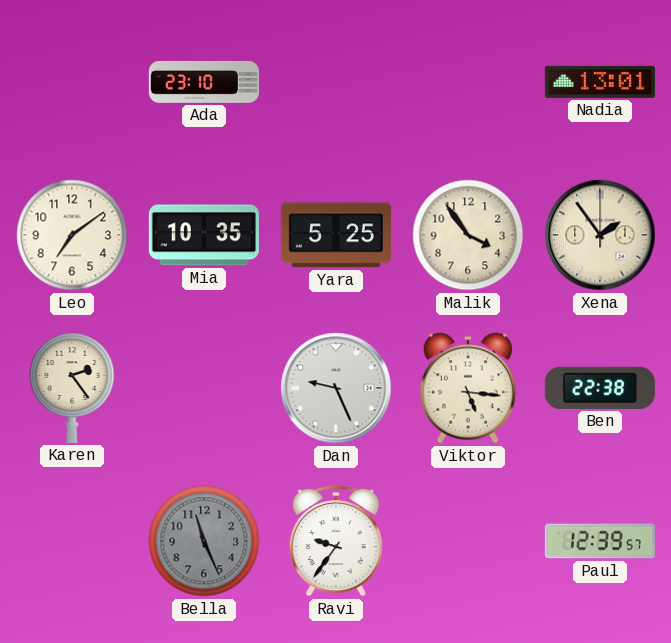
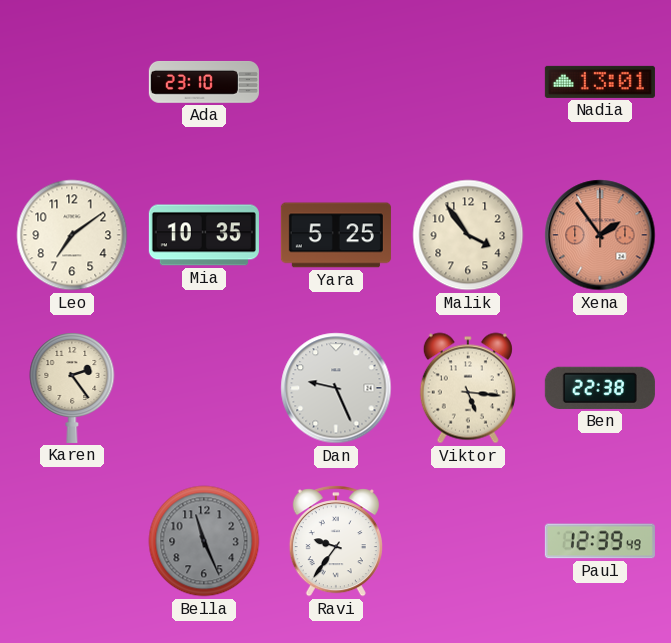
Xena dial: cream -> salmon (600, 235)
Paul: 12:39:57 -> 12:39:49 (600, 541)
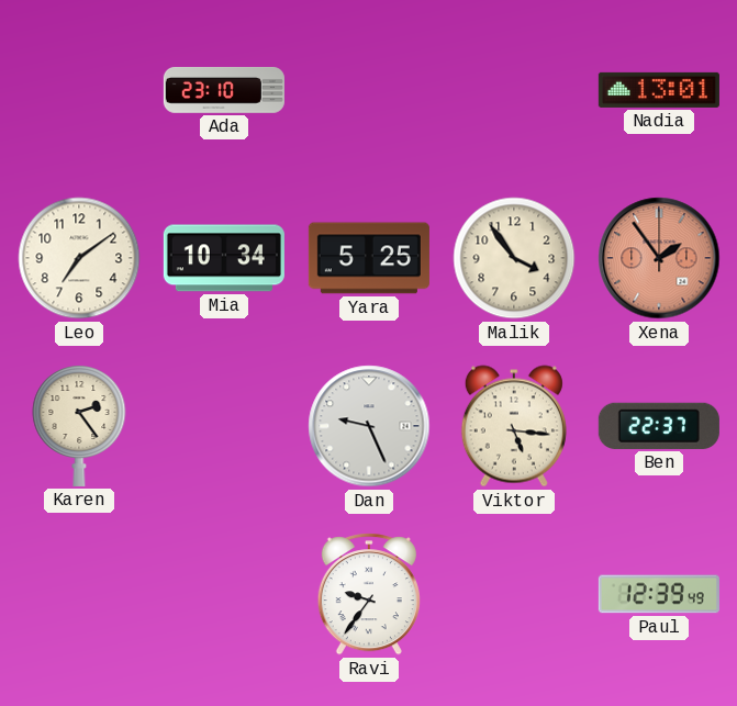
Mia: 10:35 -> 10:34 (224, 258)
Ben: 22:38 -> 22:37 (659, 426)
Bella: 11:26 -> none (204, 541)
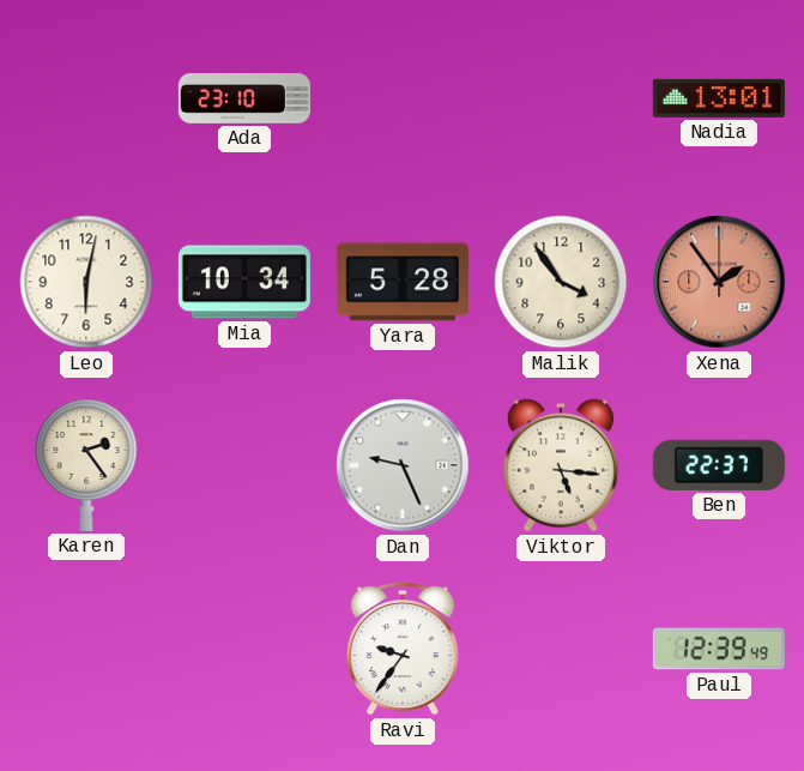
Leo: 7:09 -> 6:02 (86, 282)
Yara: 5:25 -> 5:28 (403, 282)
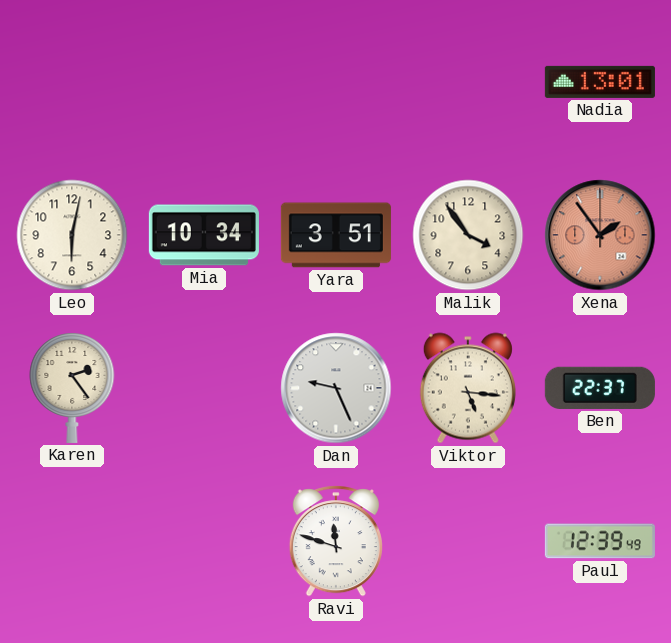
Ada: 23:10 -> none (244, 98)
Yara: 5:28 -> 3:51 (336, 235)
Ravi: 9:36 -> 11:48 (336, 541)
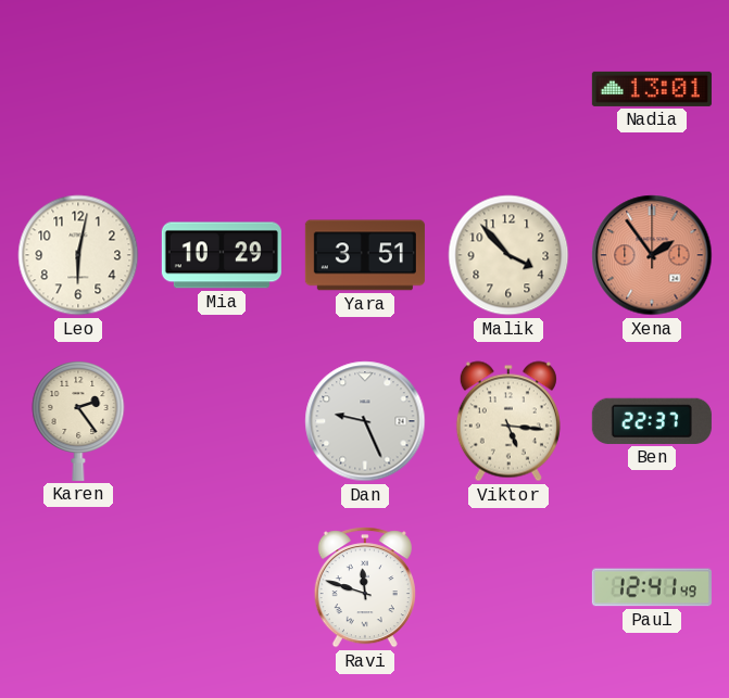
Mia: 10:34 -> 10:29 (222, 255)
Malik: 3:54 -> 3:53 (508, 255)
Paul: 12:39 -> 12:41 (652, 587)
